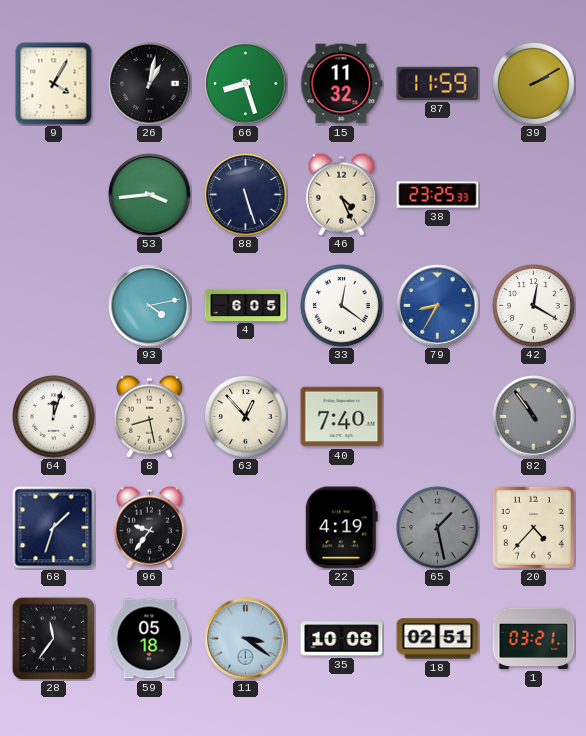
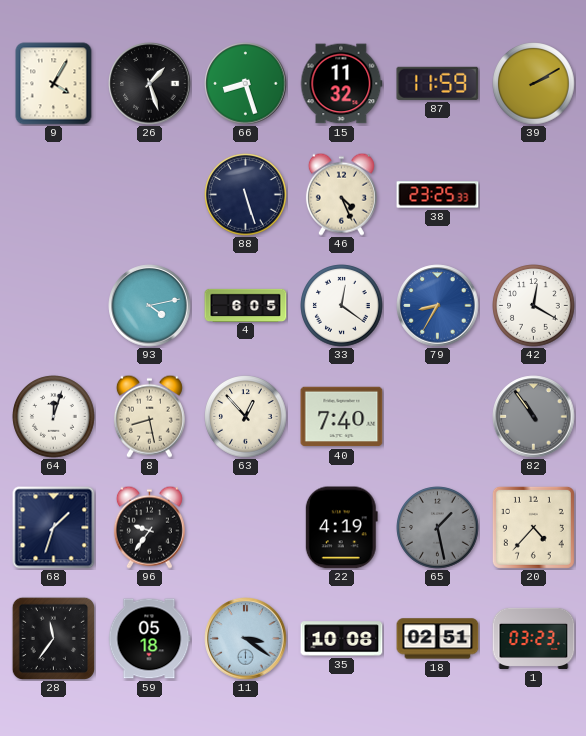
26: 1:02 -> 1:27 (150, 84)
53: 3:44 -> none (150, 195)
1: 03:21 -> 03:23 (534, 638)
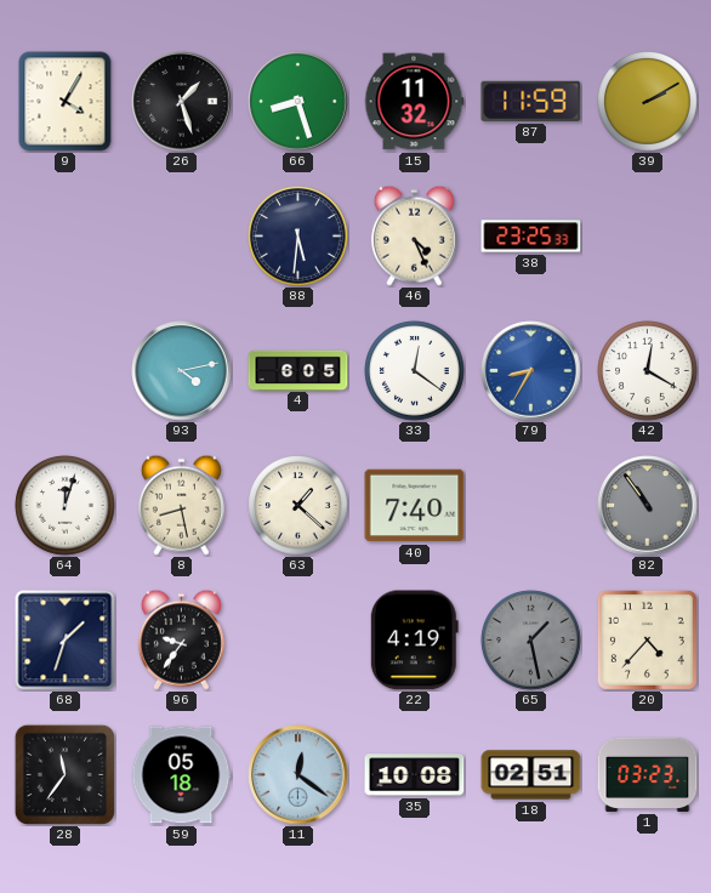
88: 5:27 -> 5:31 (298, 237)
63: 12:53 -> 1:22 (298, 506)
11: 3:21 -> 12:21 (298, 775)
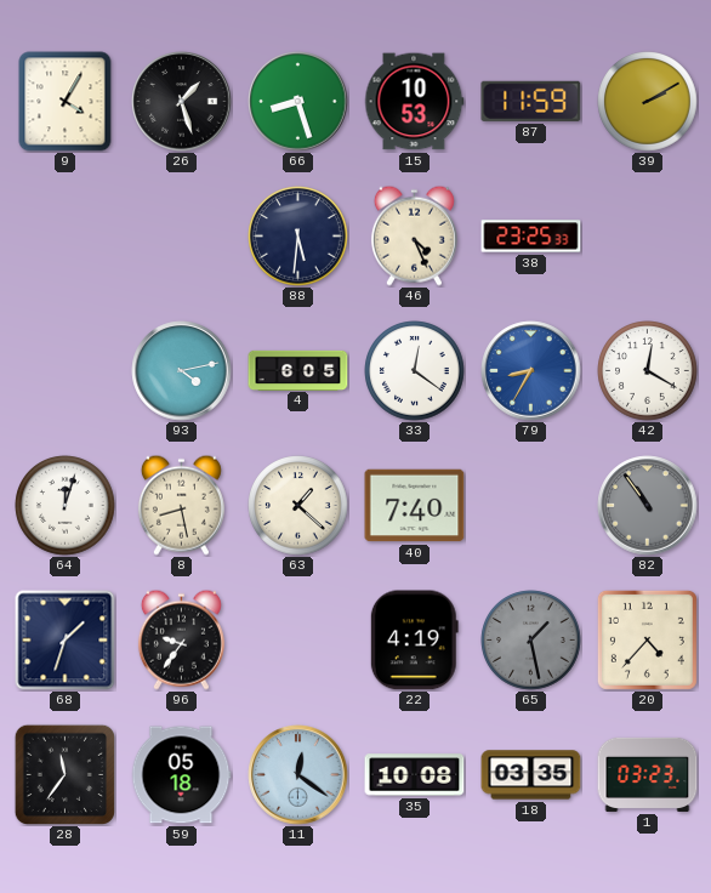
15: 11:32 -> 10:53 (414, 102)
18: 02:51 -> 03:35 (531, 775)
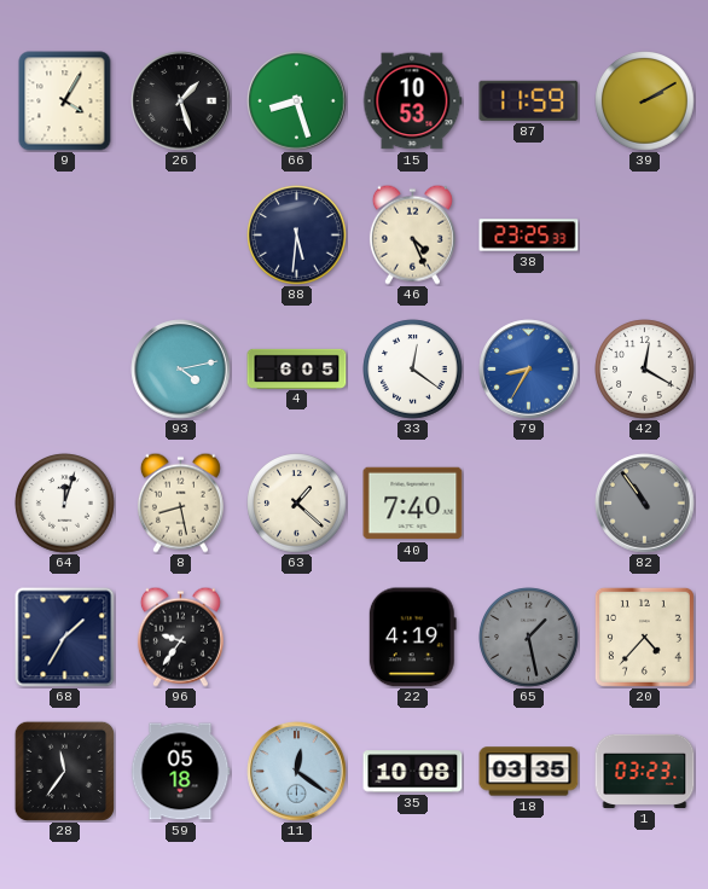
68: 1:33 -> 1:35 (65, 638)
